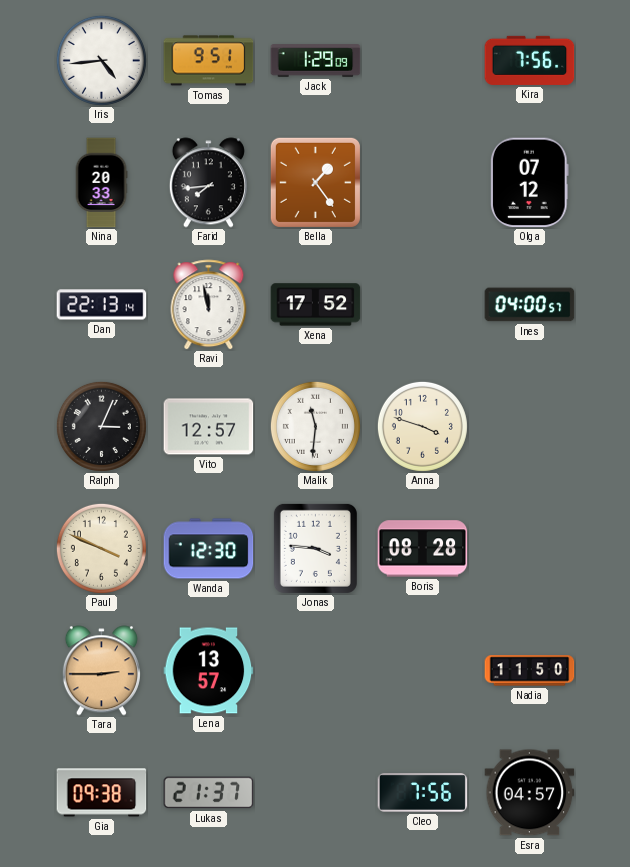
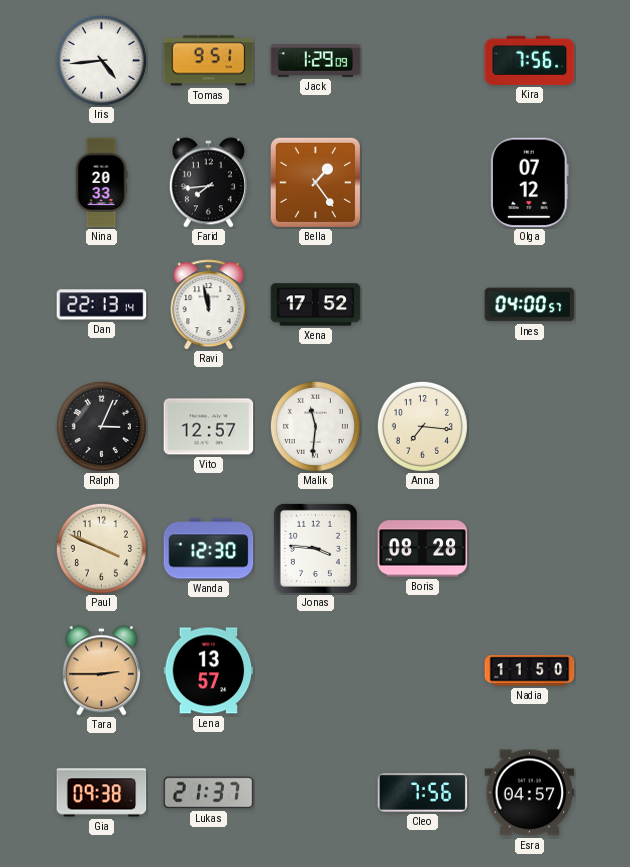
Anna: 3:48 -> 7:16 (422, 426)
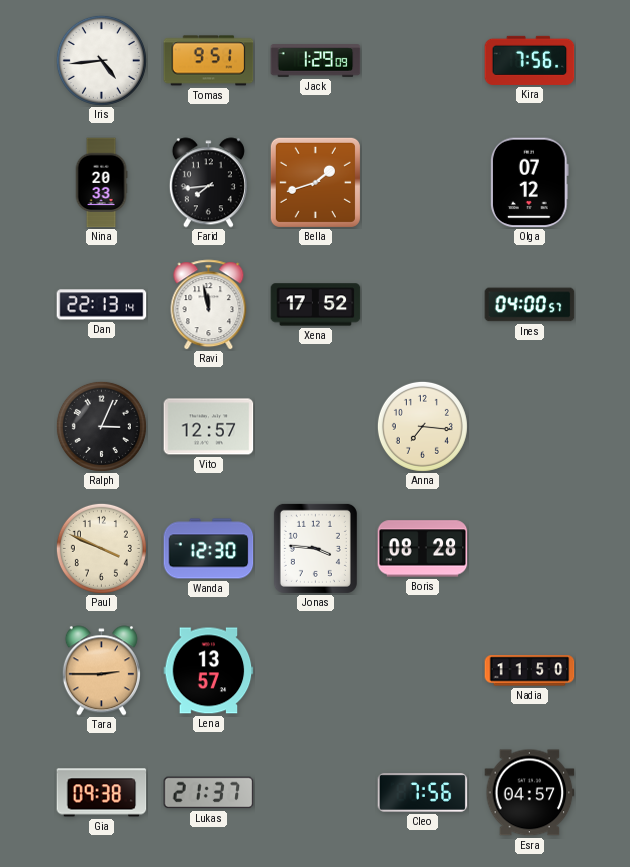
Bella: 1:24 -> 1:42 (315, 182)
Malik: 11:31 -> none (315, 426)
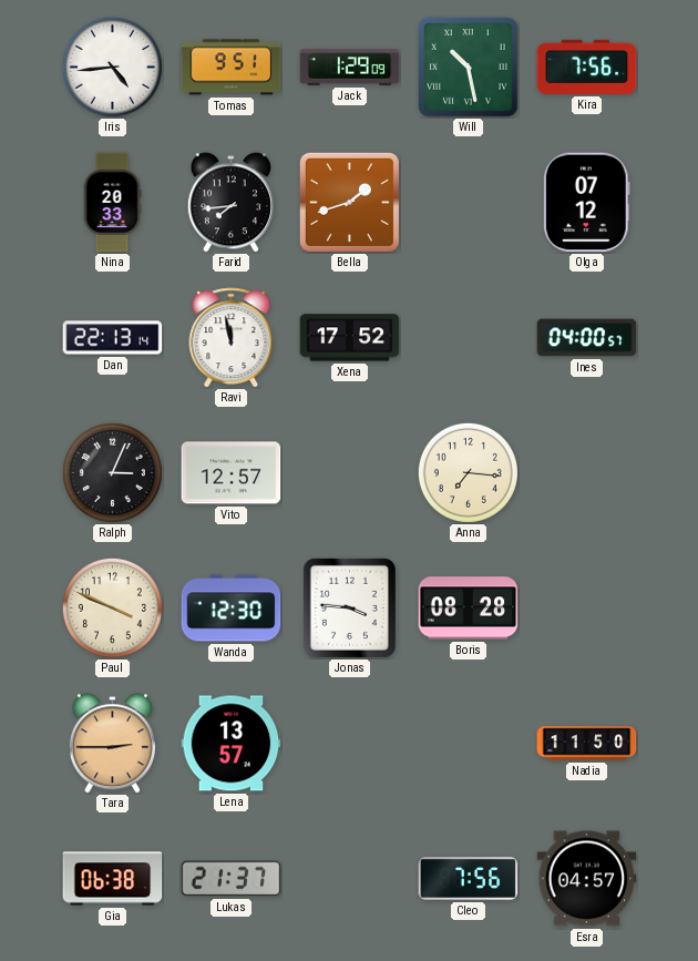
Will: none -> 10:28 (469, 68)
Gia: 09:38 -> 06:38 (113, 879)
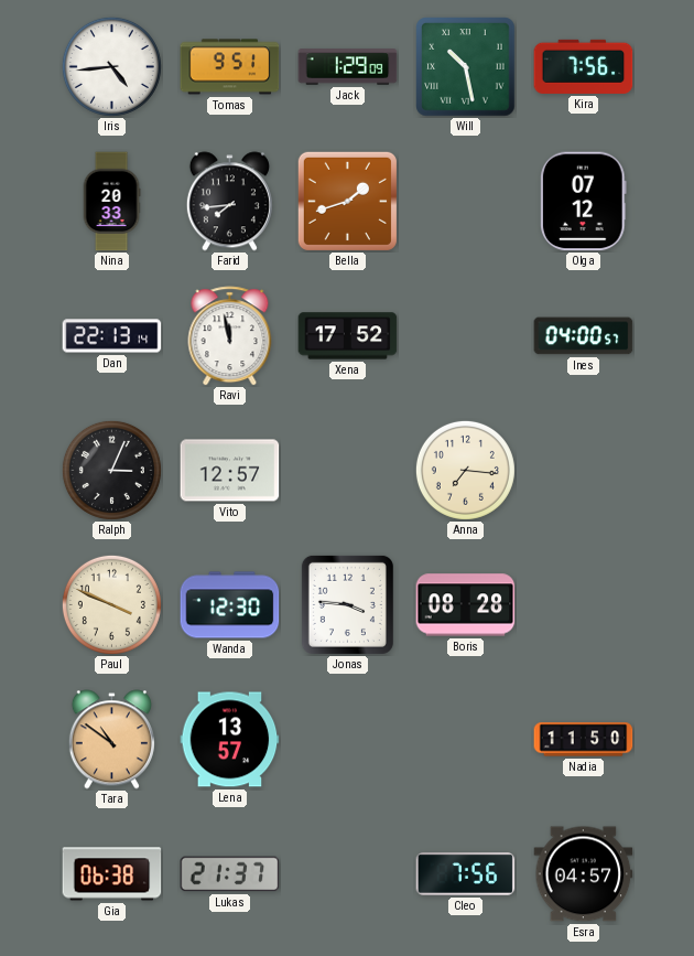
Tara: 2:45 -> 10:51 (111, 740)
